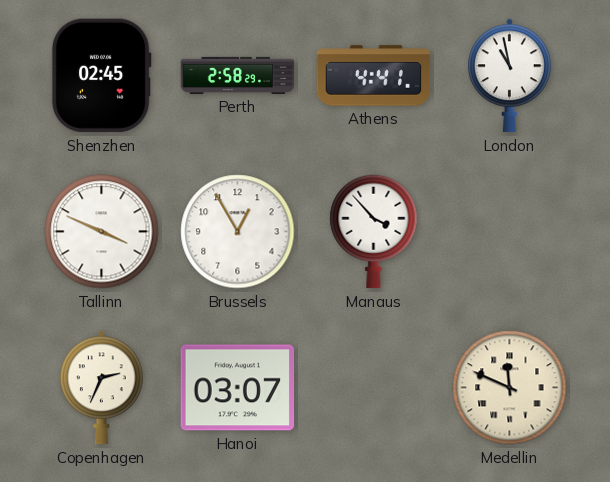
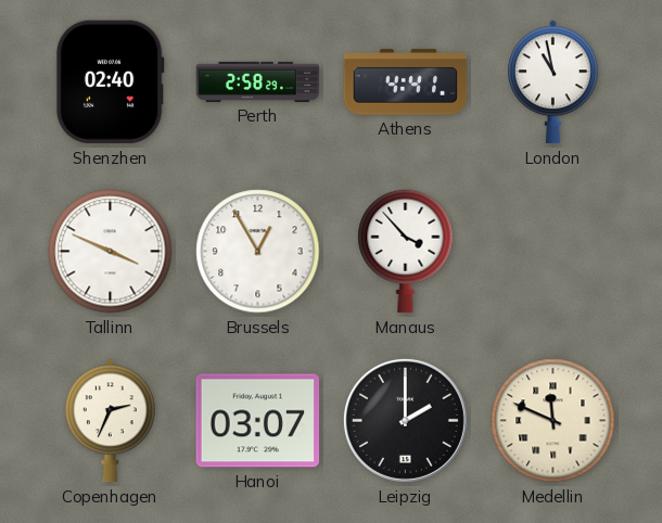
Shenzhen: 02:45 -> 02:40 (110, 82)
Leipzig: none -> 2:00 (405, 420)
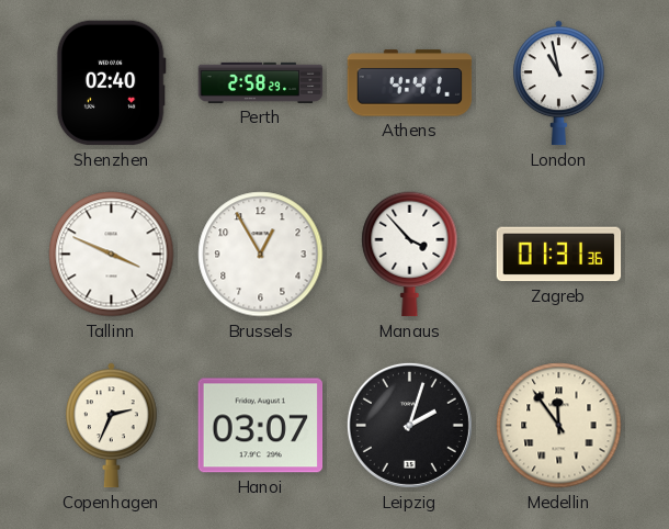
Zagreb: none -> 01:31 (559, 255)
Leipzig: 2:00 -> 2:03 (409, 425)
Medellin: 11:49 -> 11:54 (559, 426)
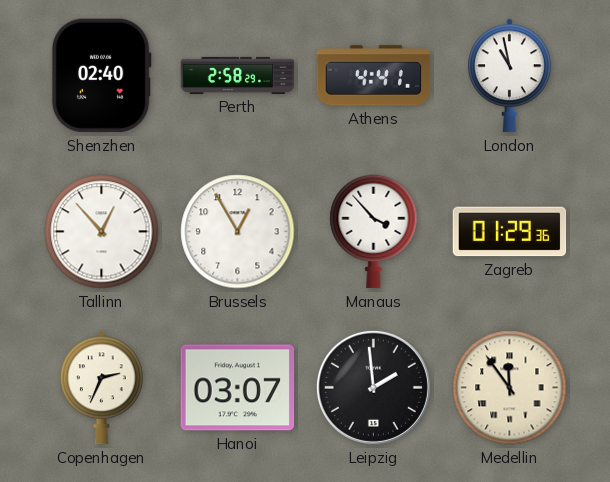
Tallinn: 3:49 -> 12:53 (102, 232)
Zagreb: 01:31 -> 01:29 (510, 232)
Leipzig: 2:03 -> 1:59 (373, 387)
